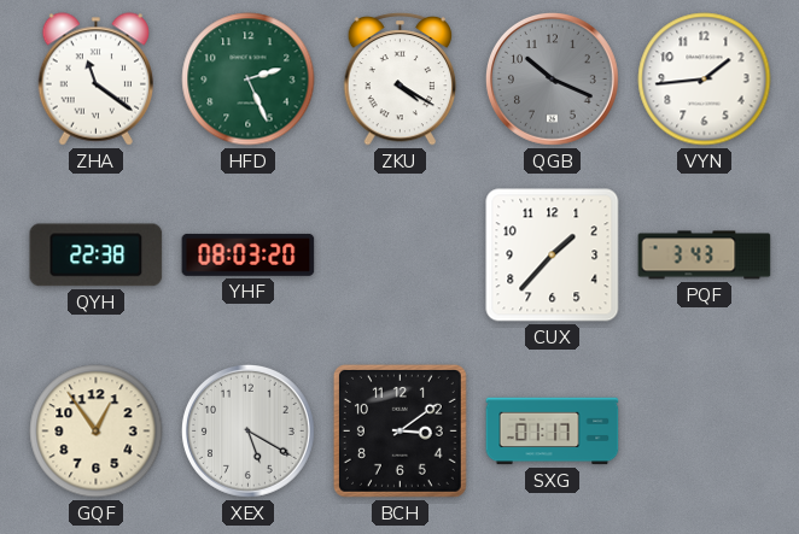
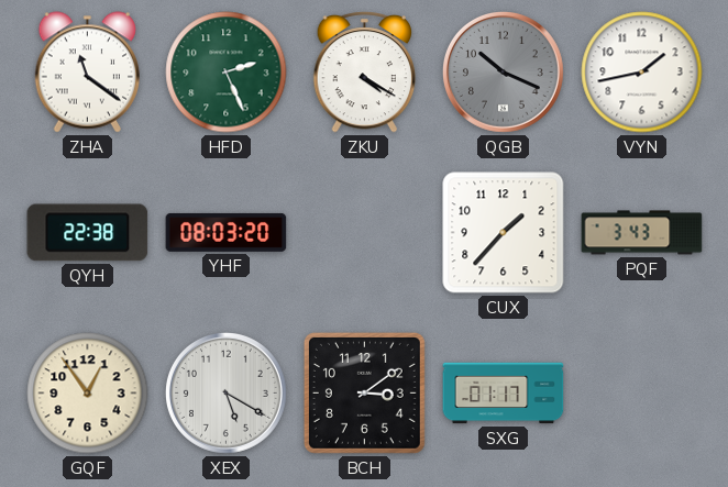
VYN: 1:44 -> 1:43 (642, 73)
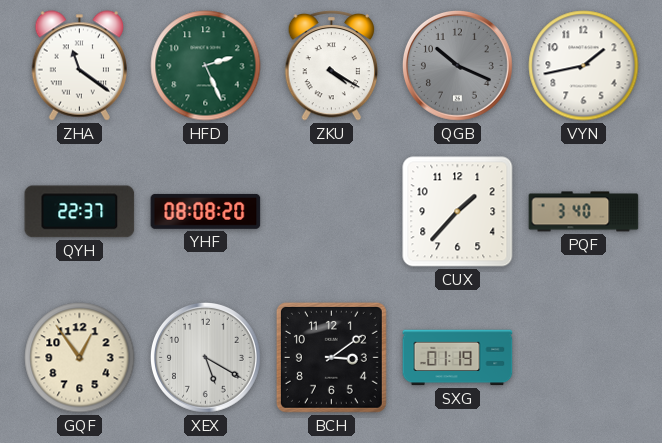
QYH: 22:38 -> 22:37 (80, 212)
YHF: 08:03 -> 08:08 (206, 211)
PQF: 3:43 -> 3:40 (584, 212)
SXG: 01:17 -> 01:19 (458, 358)
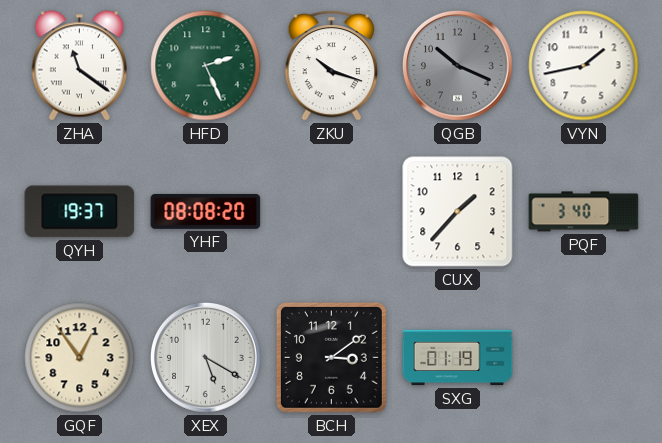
ZKU: 4:20 -> 10:18 (332, 65)
QYH: 22:37 -> 19:37 (80, 212)
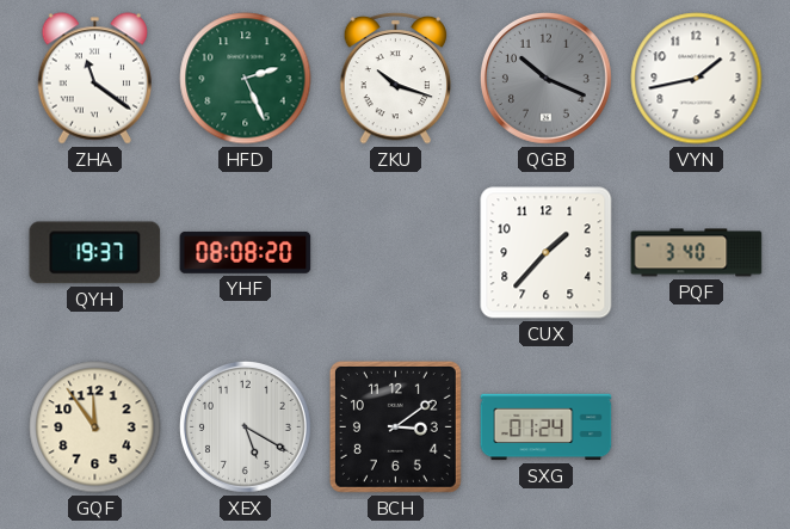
GQF: 12:54 -> 11:54 (95, 427)
SXG: 01:19 -> 01:24 (547, 427)
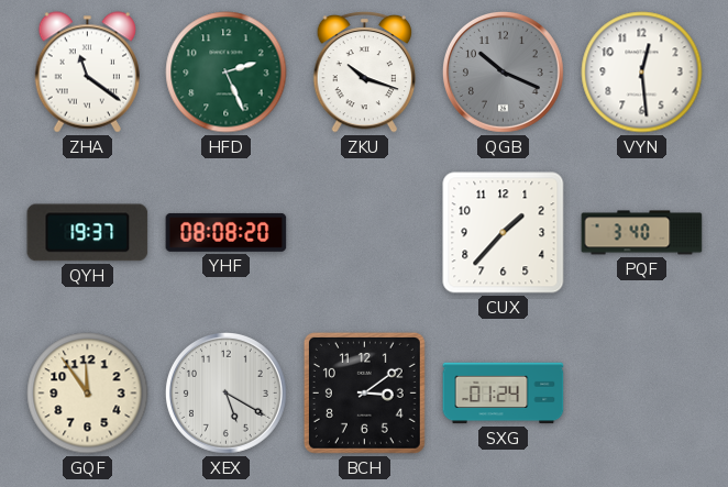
VYN: 1:43 -> 12:29 (642, 73)
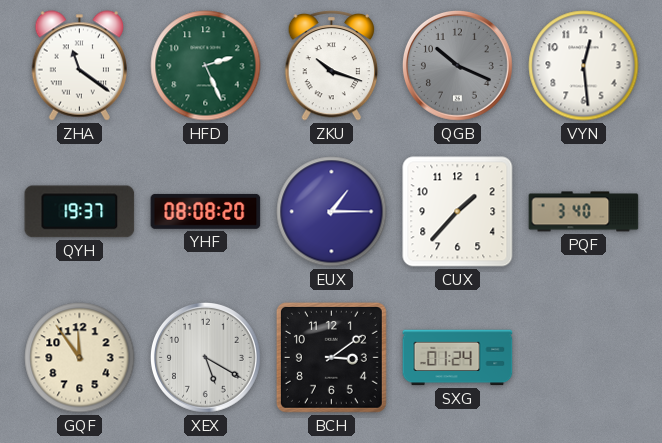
EUX: none -> 1:15 (332, 212)
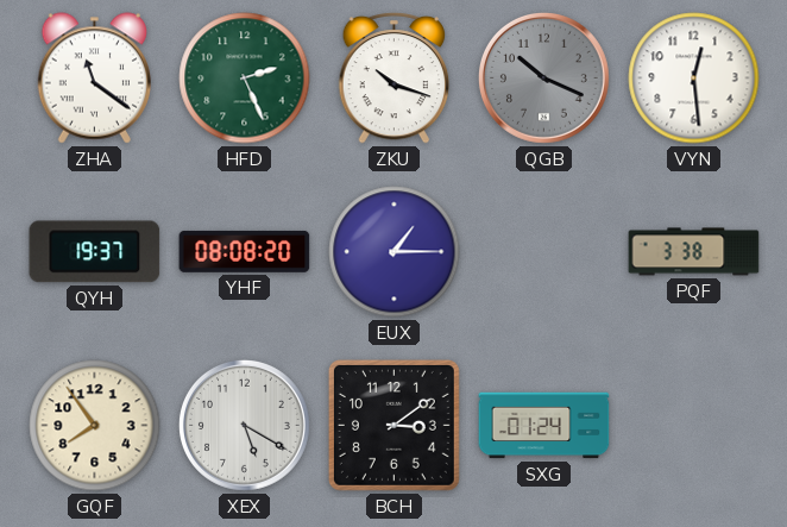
CUX: 1:37 -> none (458, 212)
PQF: 3:40 -> 3:38 (694, 252)
GQF: 11:54 -> 7:54 (95, 426)
